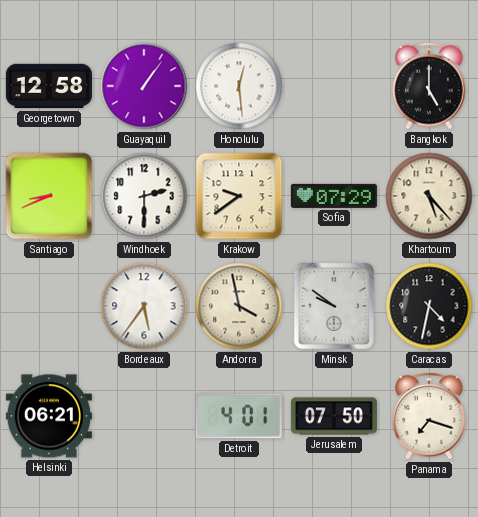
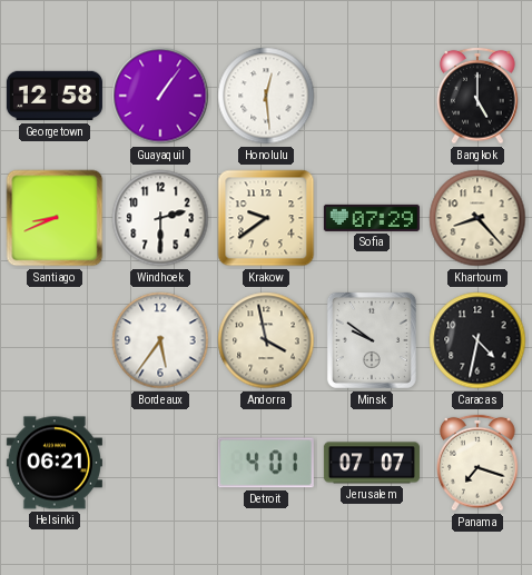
Khartoum: 5:23 -> 8:23 (477, 218)
Jerusalem: 07:50 -> 07:07 (372, 463)
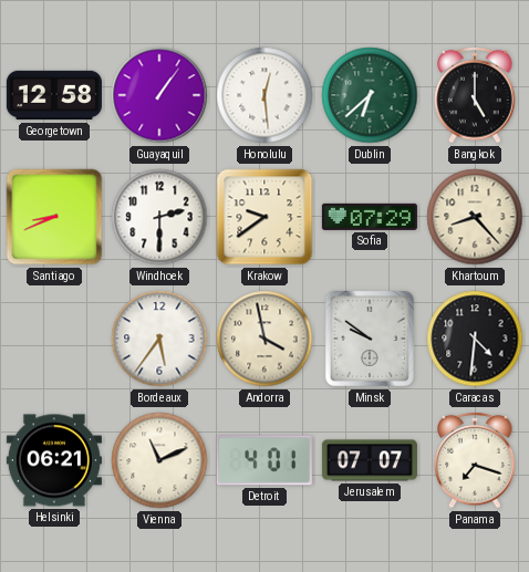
Dublin: none -> 6:38 (370, 95)
Caracas: 4:32 -> 4:31 (475, 339)
Vienna: none -> 11:11 (159, 460)
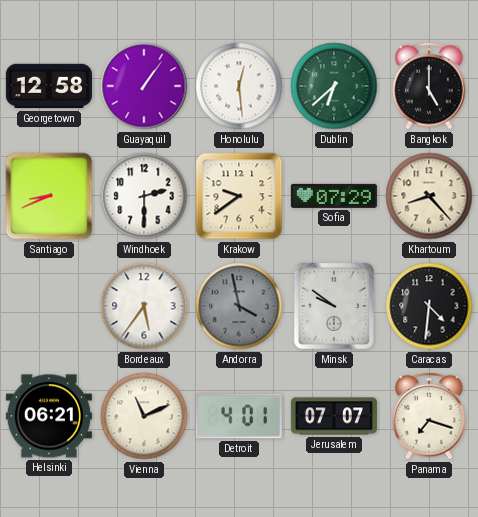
Andorra dial: cream -> grey (239, 306)
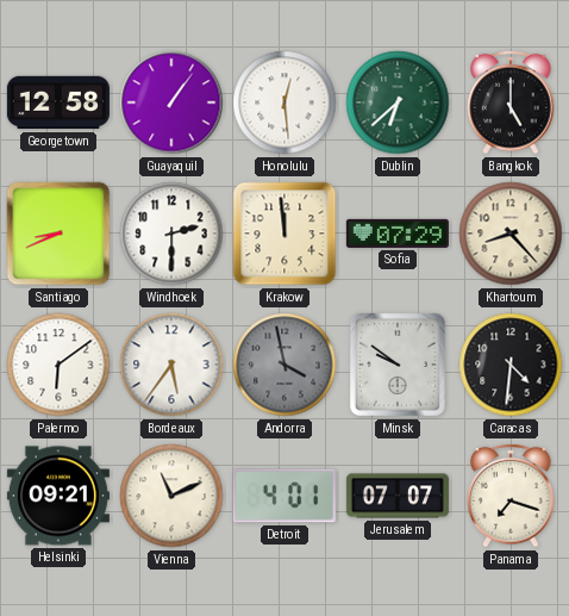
Krakow: 9:39 -> 11:59 (284, 234)
Palermo: none -> 6:09 (58, 365)
Helsinki: 06:21 -> 09:21 (58, 496)
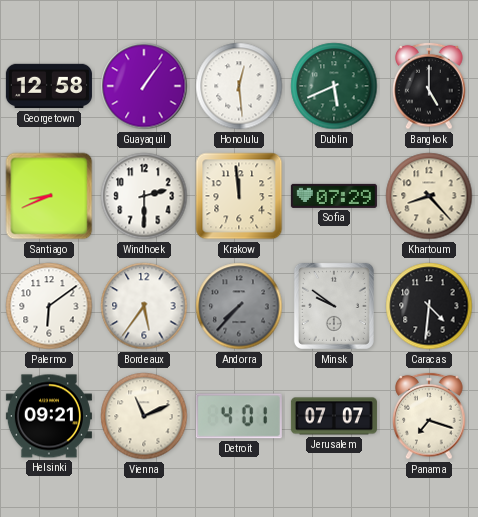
Dublin: 6:38 -> 5:41 (334, 86)
Andorra: 3:58 -> 7:37 (239, 306)
